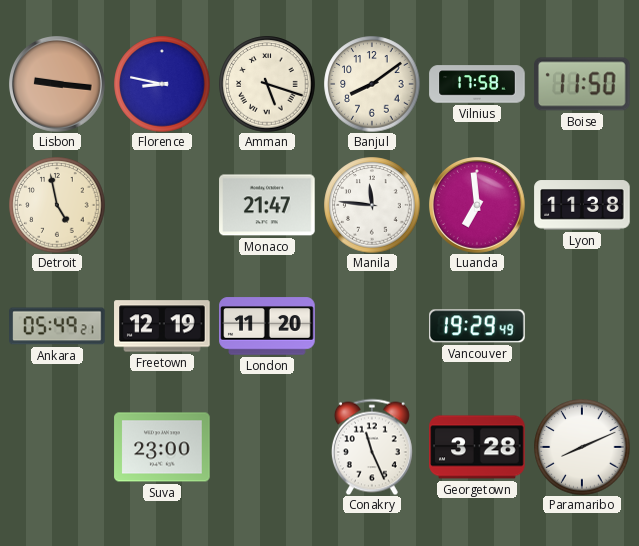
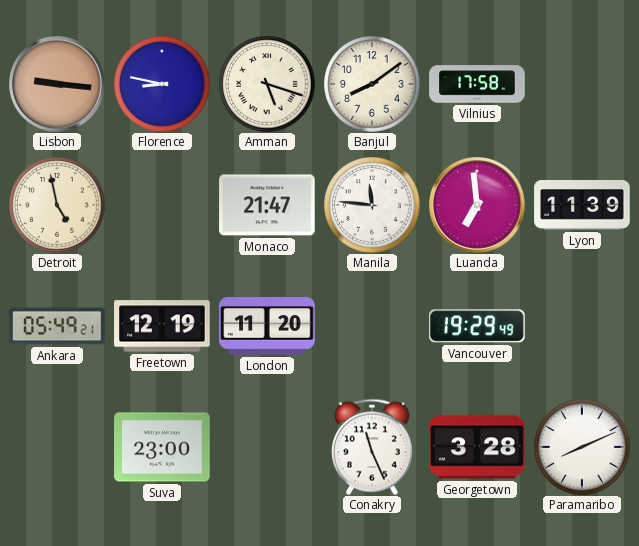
Boise: 11:50 -> none (583, 84)
Lyon: 11:38 -> 11:39 (582, 205)
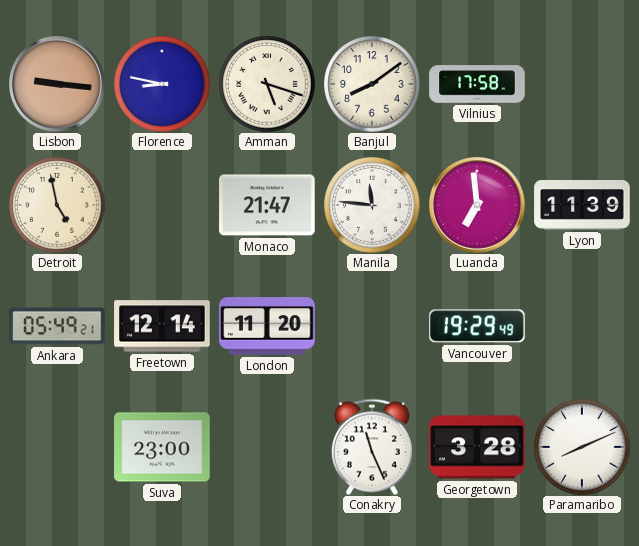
Freetown: 12:19 -> 12:14 (162, 326)
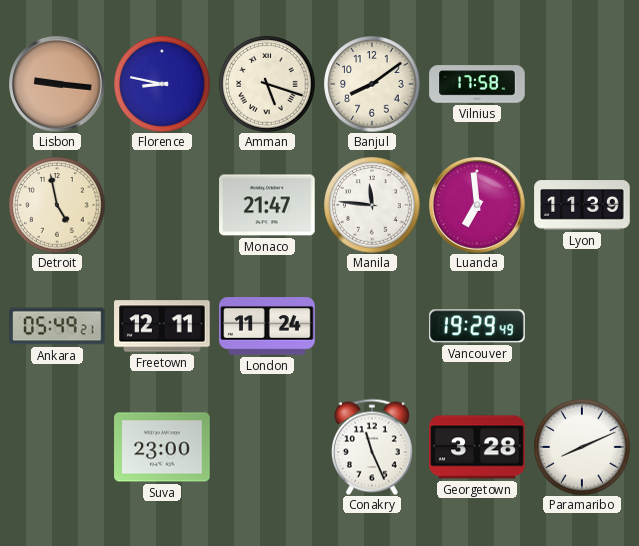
Freetown: 12:14 -> 12:11 (162, 326)
London: 11:20 -> 11:24 (267, 326)
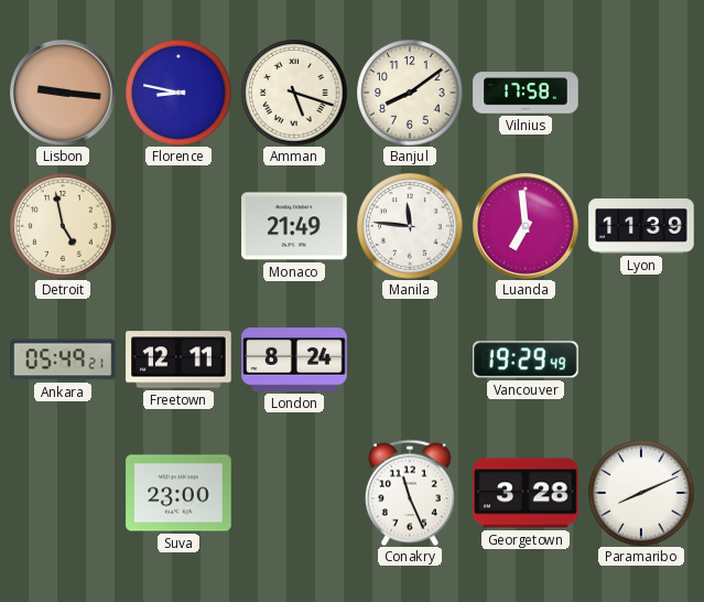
Monaco: 21:47 -> 21:49 (294, 226)
London: 11:24 -> 8:24 (294, 359)
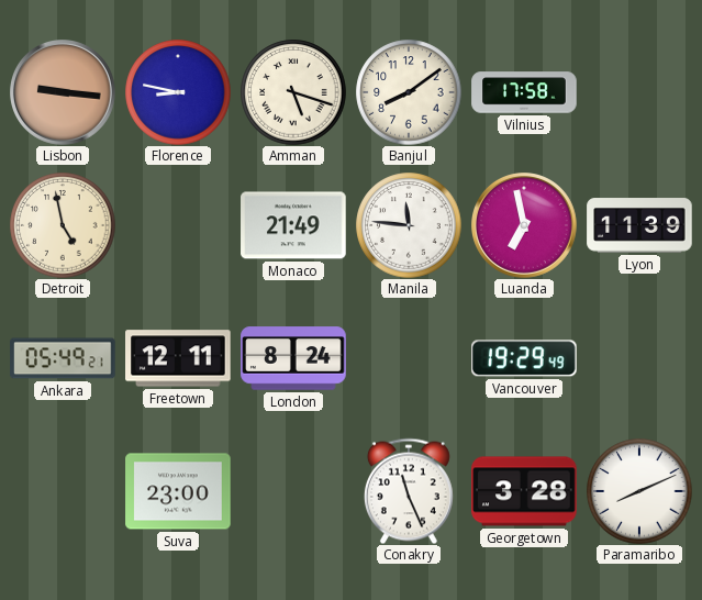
Luanda: 6:59 -> 6:58 (525, 226)
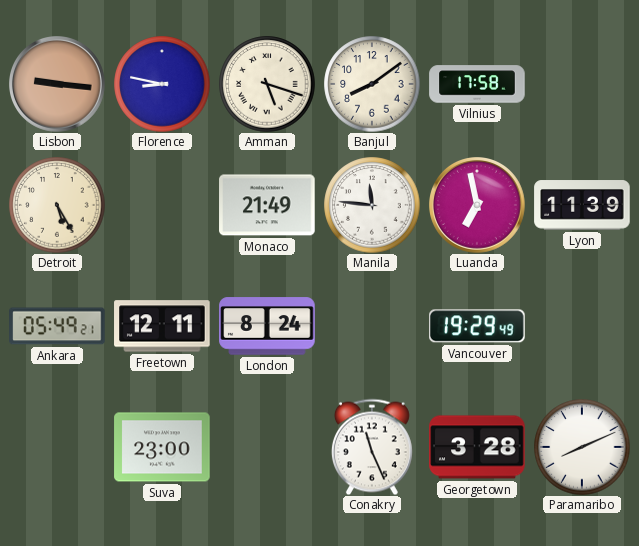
Detroit: 4:58 -> 5:25 (57, 205)
